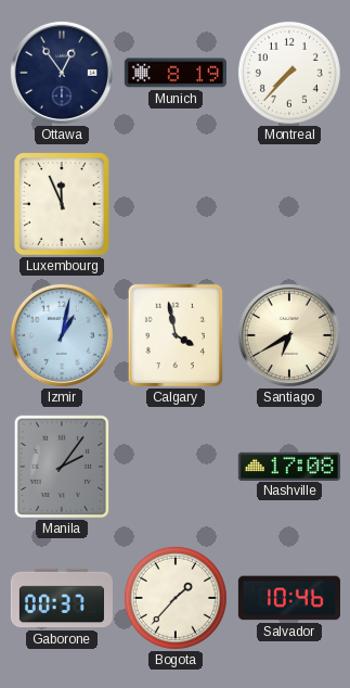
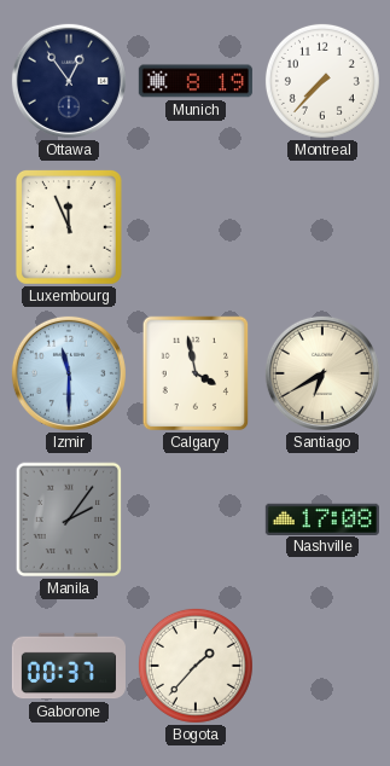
Izmir: 1:02 -> 11:30 (69, 373)
Salvador: 10:46 -> none (289, 598)
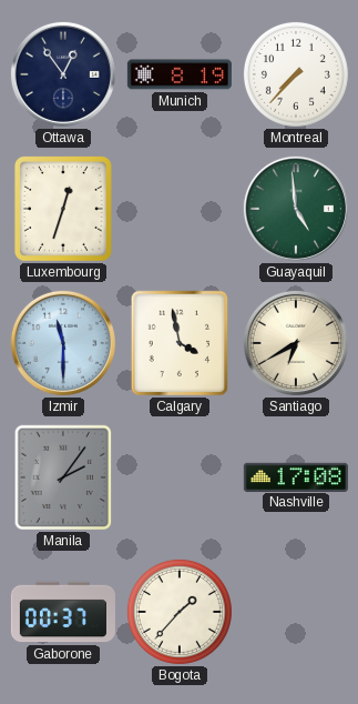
Luxembourg: 11:56 -> 12:33 (63, 209)
Guayaquil: none -> 4:59 (296, 209)
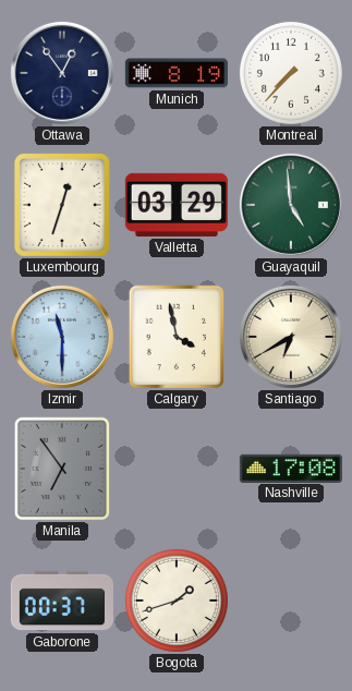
Valletta: none -> 03:29 (177, 205)
Manila: 2:06 -> 6:54 (62, 469)
Bogota: 1:37 -> 1:42 (177, 601)
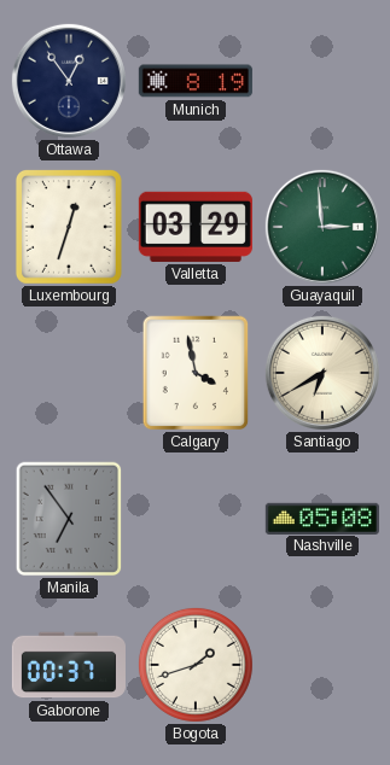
Montreal: 7:37 -> none (291, 73)
Guayaquil: 4:59 -> 2:59 (322, 227)
Izmir: 11:30 -> none (62, 337)
Nashville: 17:08 -> 05:08 (322, 518)
